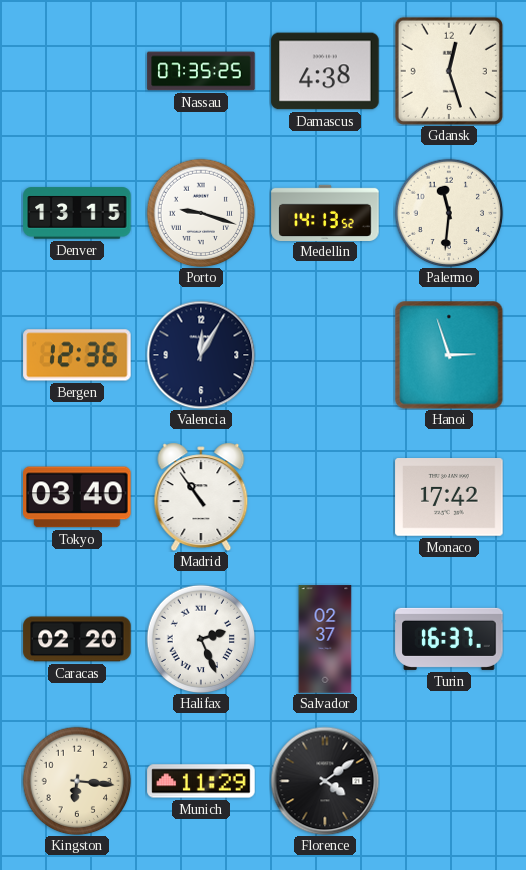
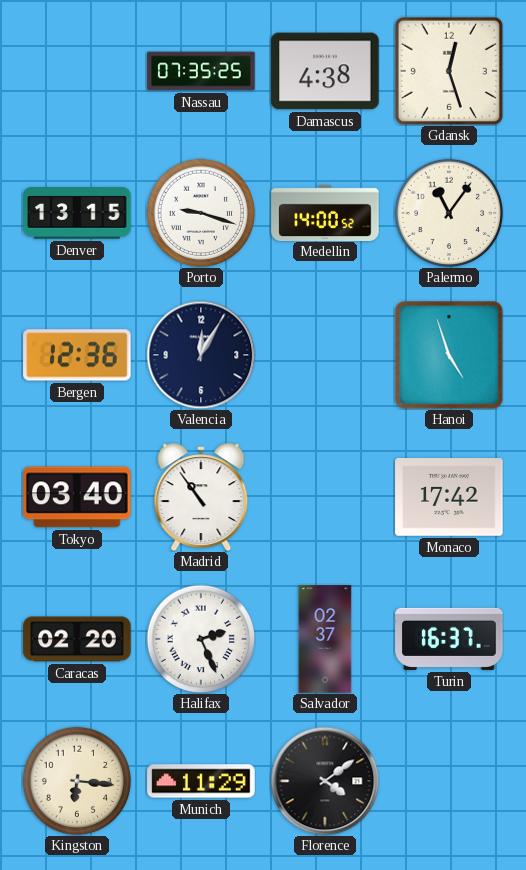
Medellin: 14:13 -> 14:00 (325, 212)
Palermo: 11:31 -> 11:06 (449, 213)
Hanoi: 2:57 -> 4:57 (449, 355)
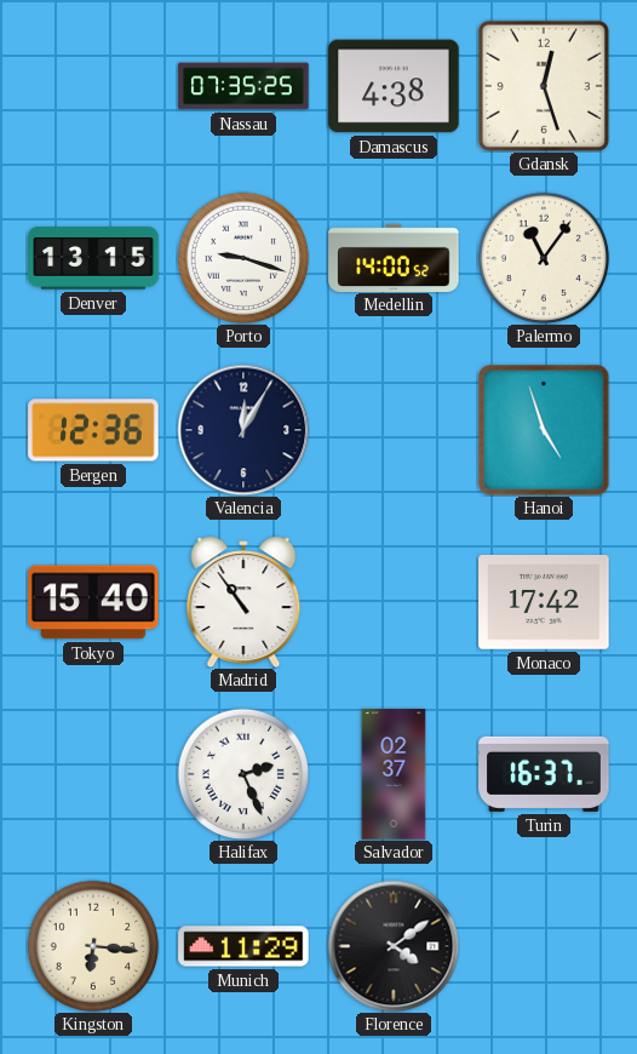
Tokyo: 03:40 -> 15:40 (93, 602)
Caracas: 02:20 -> none (77, 639)
